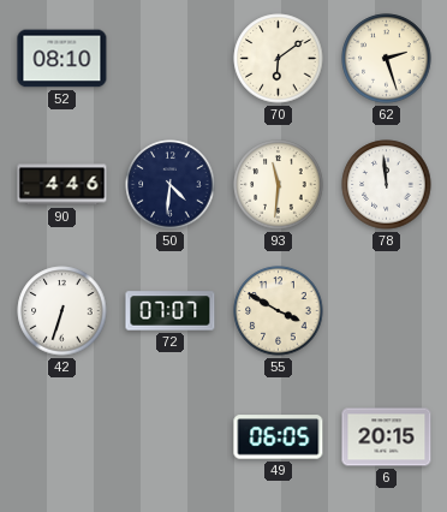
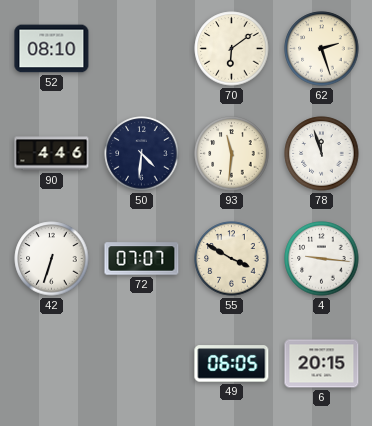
78: 11:59 -> 11:57 (322, 154)
4: none -> 9:16 (322, 259)
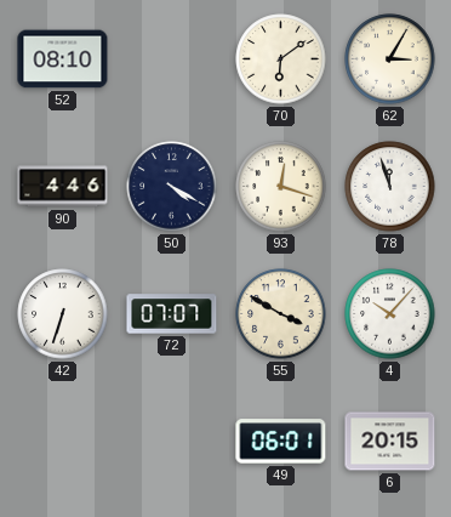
62: 2:27 -> 3:05 (390, 59)
50: 4:31 -> 4:20 (172, 187)
93: 11:31 -> 12:18 (281, 187)
4: 9:16 -> 10:07 (390, 314)
49: 06:05 -> 06:01 (281, 442)
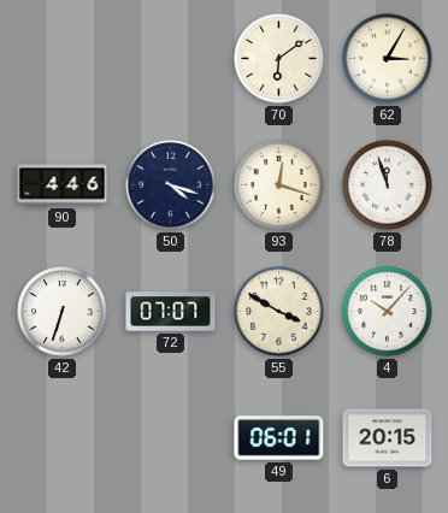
52: 08:10 -> none (63, 59)
50: 4:20 -> 4:18 (171, 185)
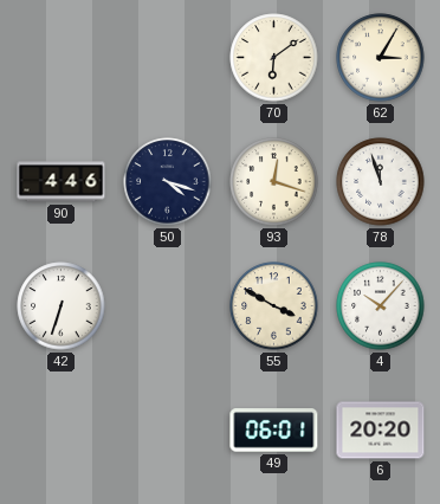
72: 07:07 -> none (171, 312)
6: 20:15 -> 20:20 (381, 431)
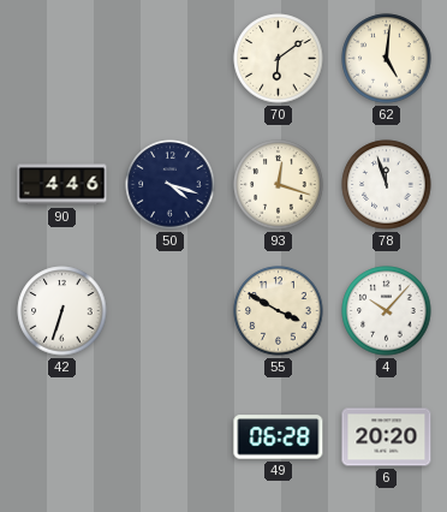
62: 3:05 -> 5:01 (387, 59)
49: 06:01 -> 06:28 (279, 437)
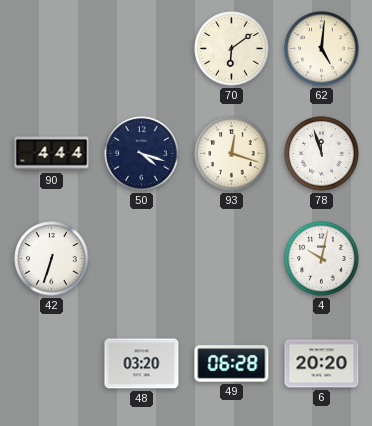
90: 4:46 -> 4:44 (52, 154)
55: 3:50 -> none (279, 311)
4: 10:07 -> 10:02 (322, 259)
48: none -> 03:20 (142, 364)
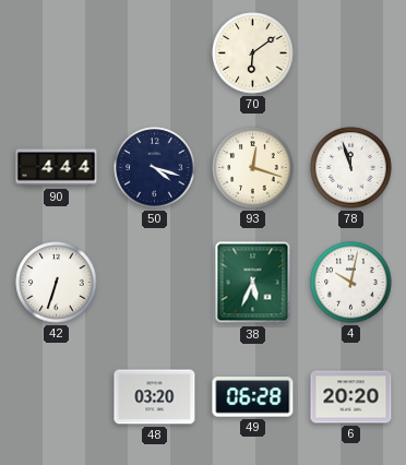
62: 5:01 -> none (322, 49)
38: none -> 5:34 (253, 283)
